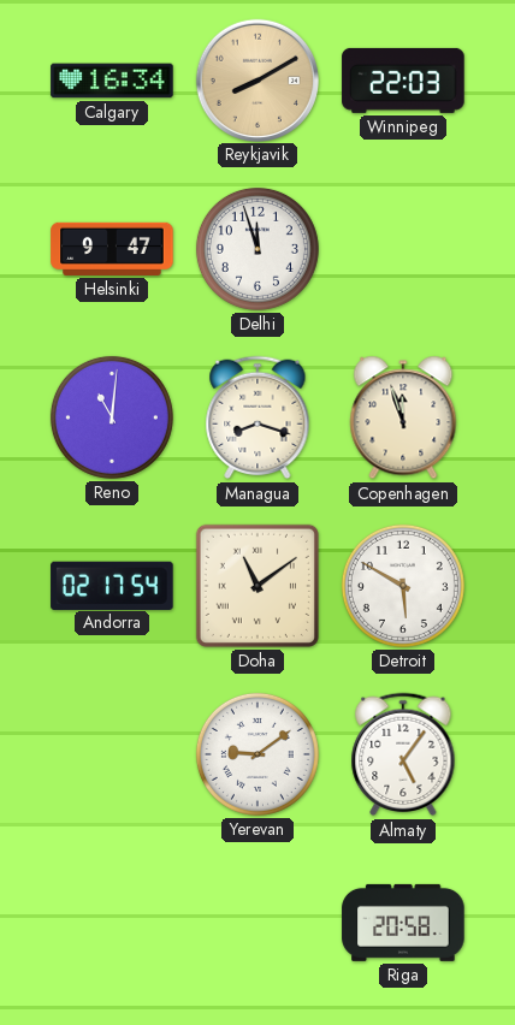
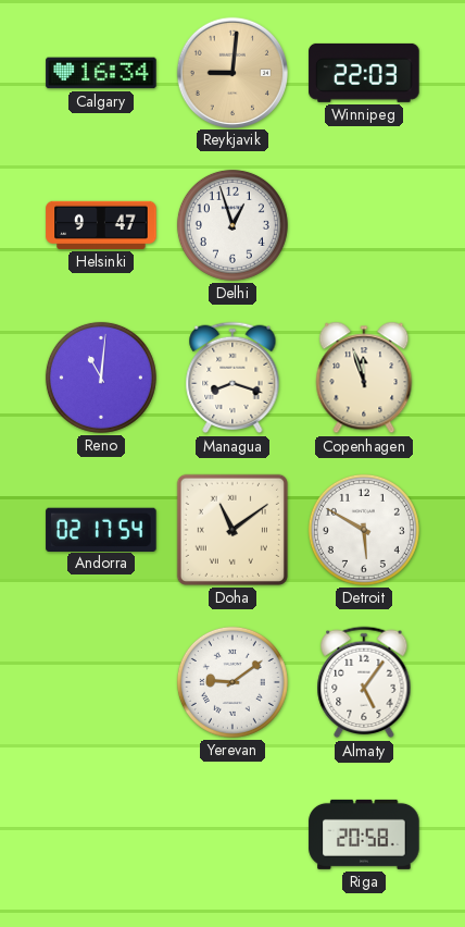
Reykjavik: 8:10 -> 9:01 (231, 72)
Delhi: 11:57 -> 12:57 (232, 225)
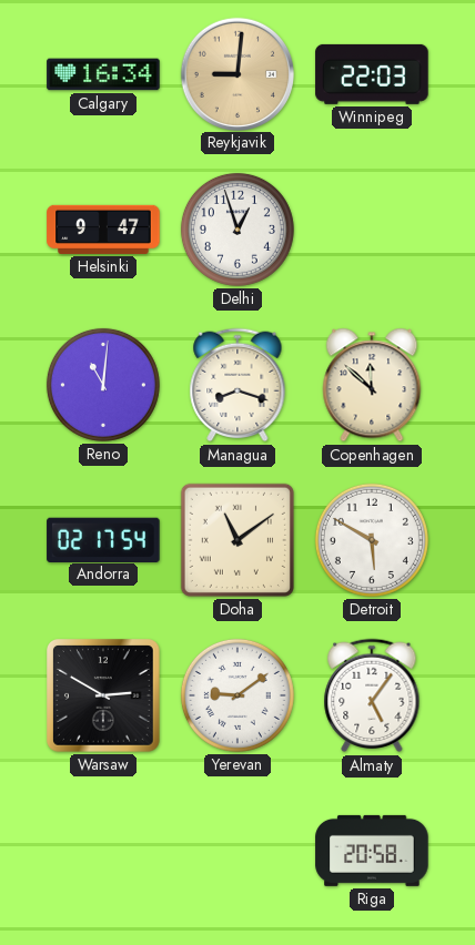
Copenhagen: 11:57 -> 11:52 (372, 385)
Warsaw: none -> 2:50 (104, 697)
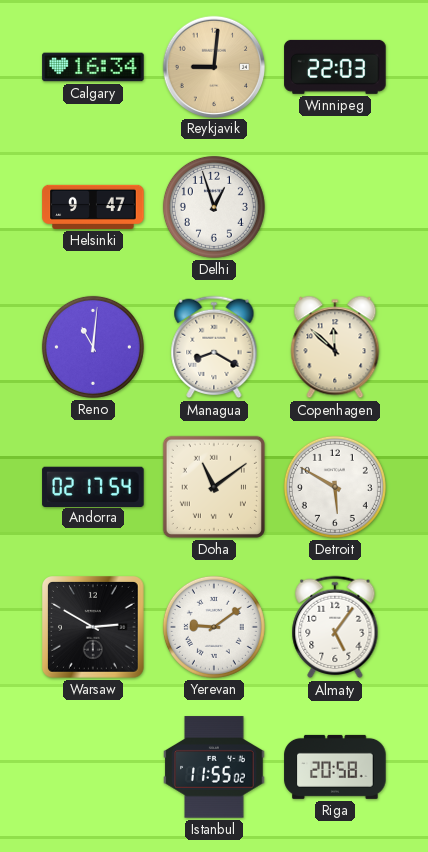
Managua: 8:18 -> 8:20 (214, 347)
Istanbul: none -> 11:55 (214, 767)
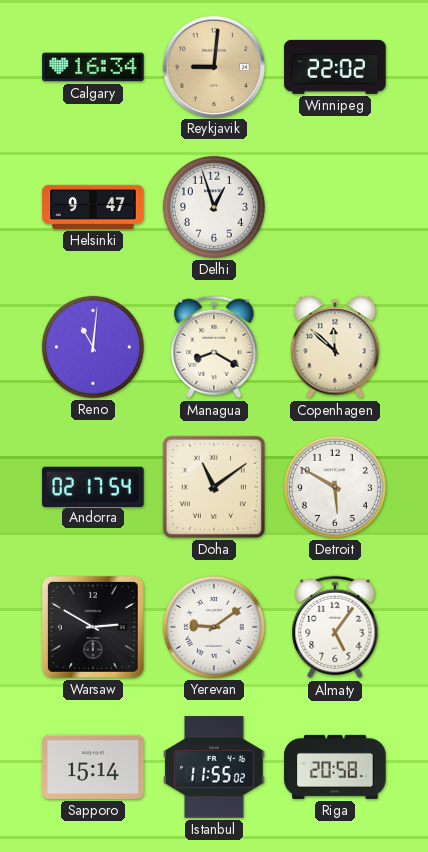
Winnipeg: 22:03 -> 22:02 (335, 67)
Sapporo: none -> 15:14 (93, 767)
